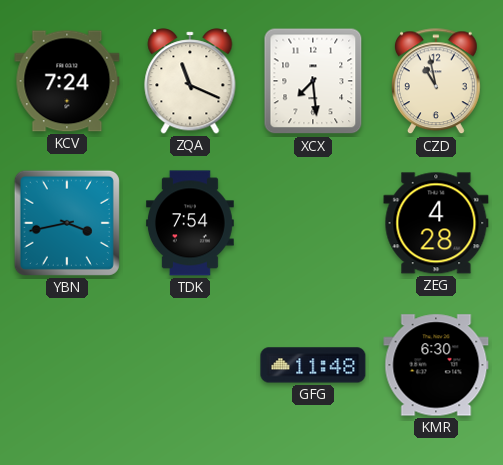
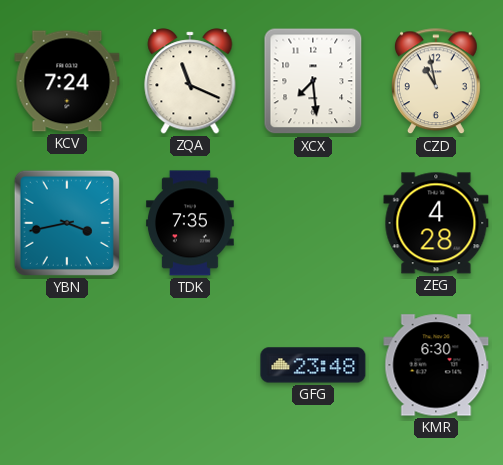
TDK: 7:54 -> 7:35 (190, 223)
GFG: 11:48 -> 23:48 (313, 365)
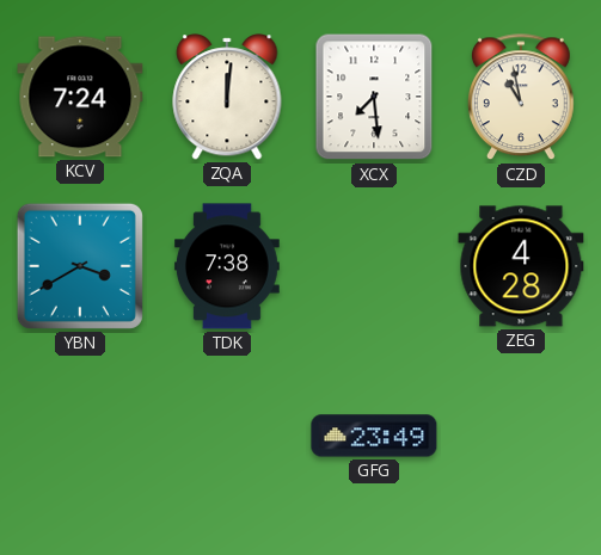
ZQA: 11:19 -> 12:01 (227, 97)
YBN: 3:43 -> 3:40 (80, 266)
TDK: 7:35 -> 7:38 (227, 266)
GFG: 23:48 -> 23:49 (374, 436)
KMR: 6:30 -> none (436, 365)
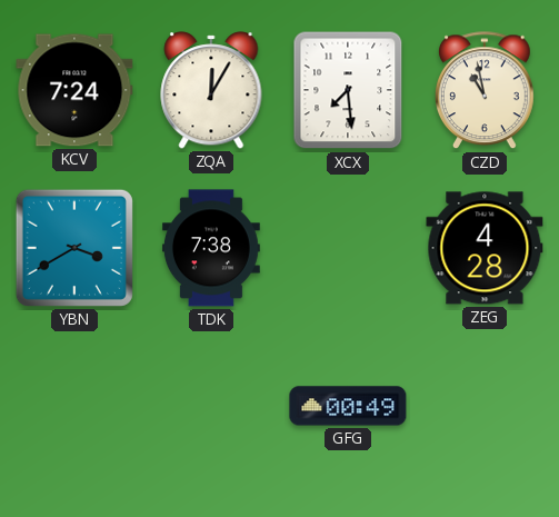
ZQA: 12:01 -> 12:05 (211, 90)
GFG: 23:49 -> 00:49 (348, 406)
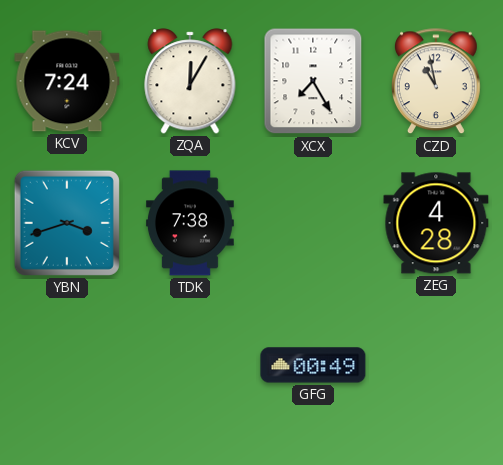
XCX: 7:29 -> 7:25 (313, 81)
YBN: 3:40 -> 3:42 (67, 223)
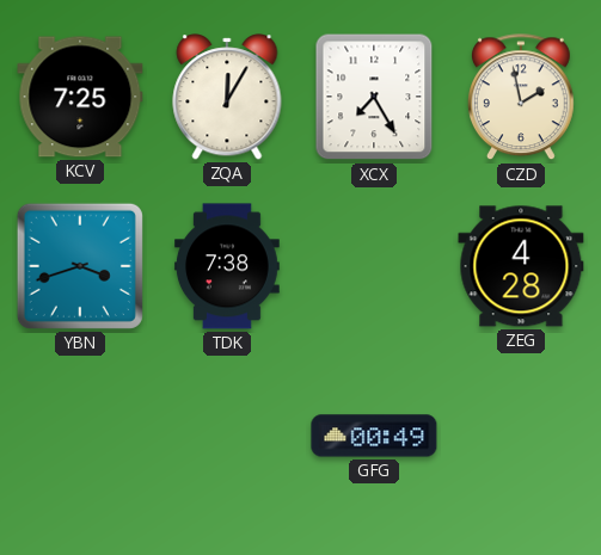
KCV: 7:24 -> 7:25 (80, 97)
CZD: 10:58 -> 1:58 (521, 98)
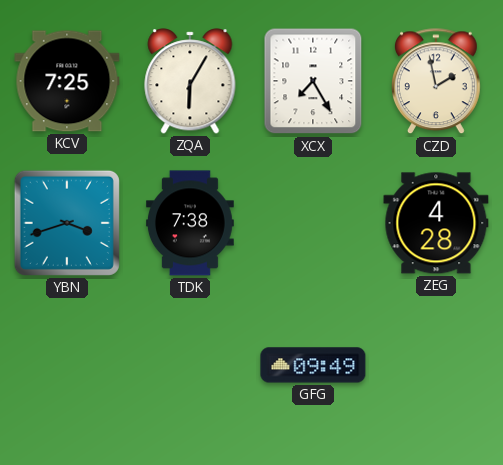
ZQA: 12:05 -> 6:05 (190, 81)
GFG: 00:49 -> 09:49 (313, 365)
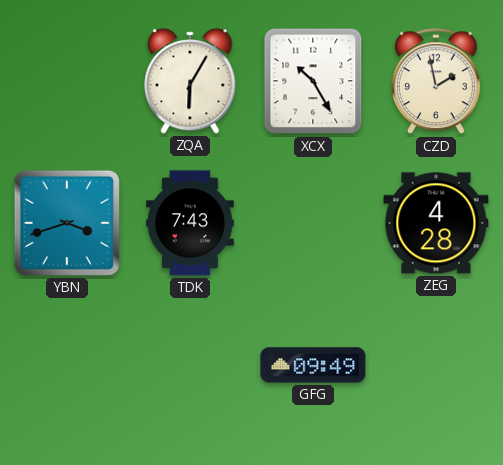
KCV: 7:25 -> none (67, 81)
XCX: 7:25 -> 10:25 (313, 81)
TDK: 7:38 -> 7:43 (190, 223)
